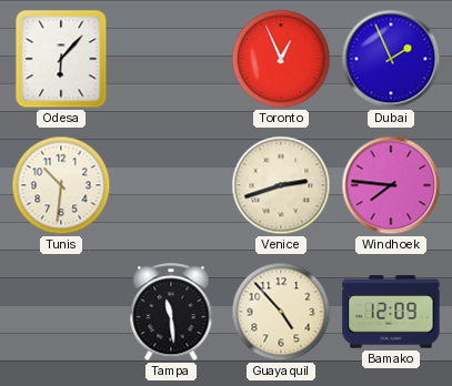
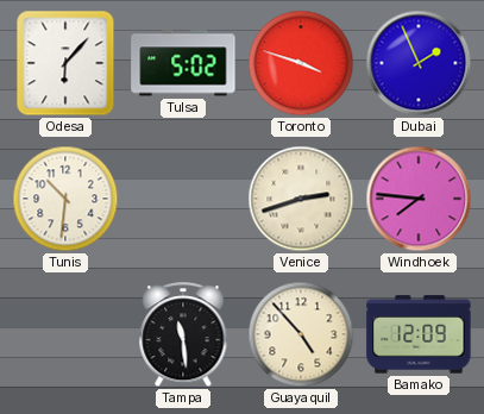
Tulsa: none -> 5:02 (183, 63)
Toronto: 12:56 -> 3:48 (301, 63)
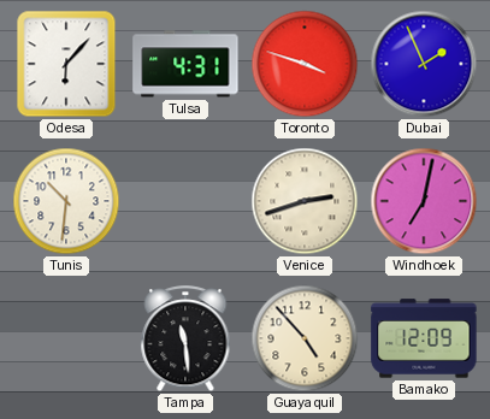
Tulsa: 5:02 -> 4:31 (185, 64)
Windhoek: 7:46 -> 7:02 (424, 201)
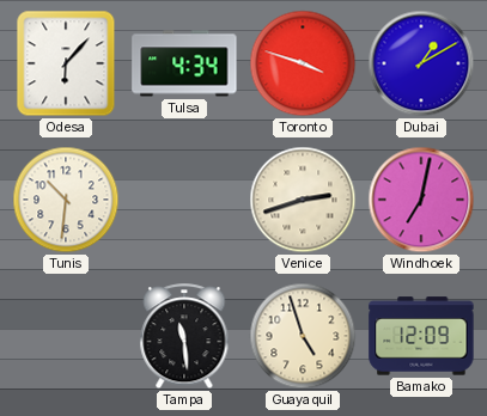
Tulsa: 4:31 -> 4:34 (184, 63)
Dubai: 1:56 -> 1:10 (421, 63)
Guayaquil: 4:53 -> 4:57 (303, 336)
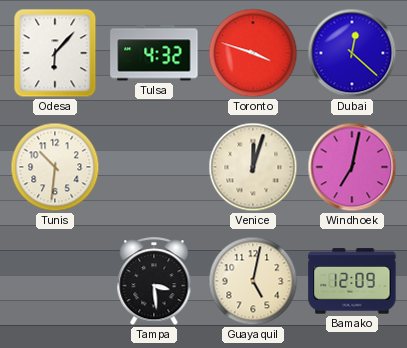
Tulsa: 4:34 -> 4:32 (154, 53)
Dubai: 1:10 -> 12:22 (352, 53)
Venice: 2:42 -> 12:03 (253, 167)
Tampa: 11:29 -> 3:29 (154, 282)
Guayaquil: 4:57 -> 5:02 (253, 281)
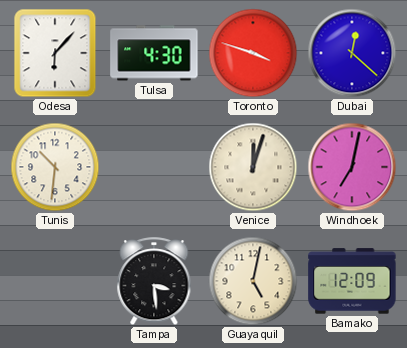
Tulsa: 4:32 -> 4:30 (154, 53)
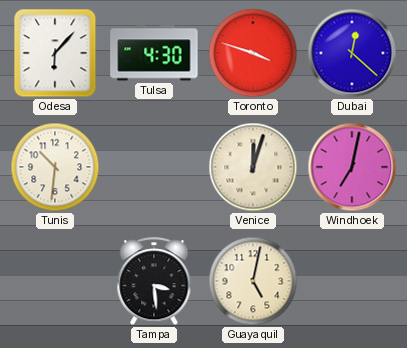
Bamako: 12:09 -> none (352, 281)
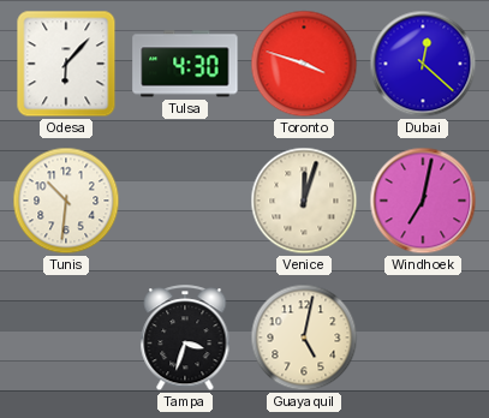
Tampa: 3:29 -> 3:33 (185, 339)
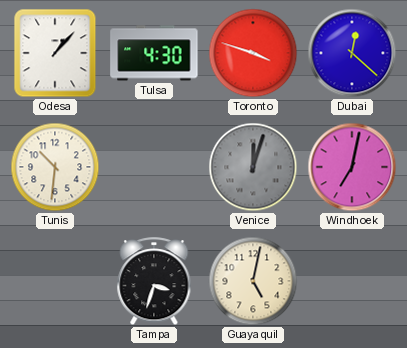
Odesa: 6:07 -> 1:07 (55, 53)
Venice dial: cream -> grey (253, 167)
